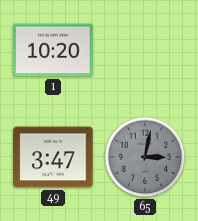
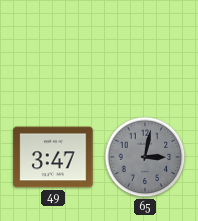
1: 10:20 -> none (53, 50)
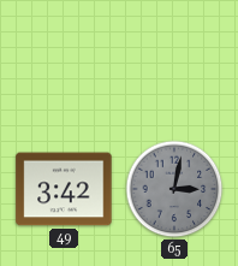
49: 3:47 -> 3:42 (64, 189)
